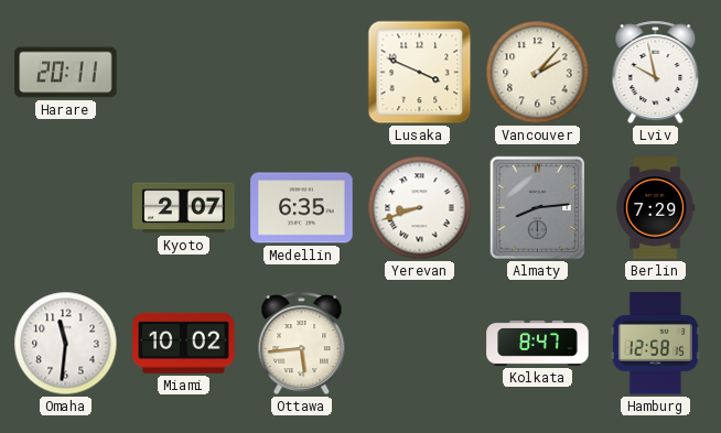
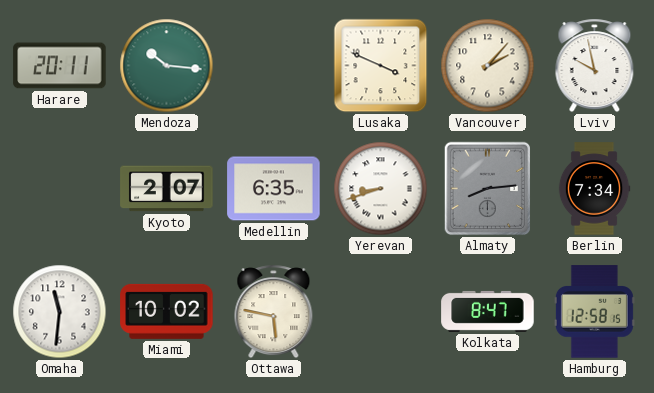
Mendoza: none -> 10:16 (167, 66)
Berlin: 7:29 -> 7:34 (594, 189)
Ottawa: 5:44 -> 5:47 (274, 312)
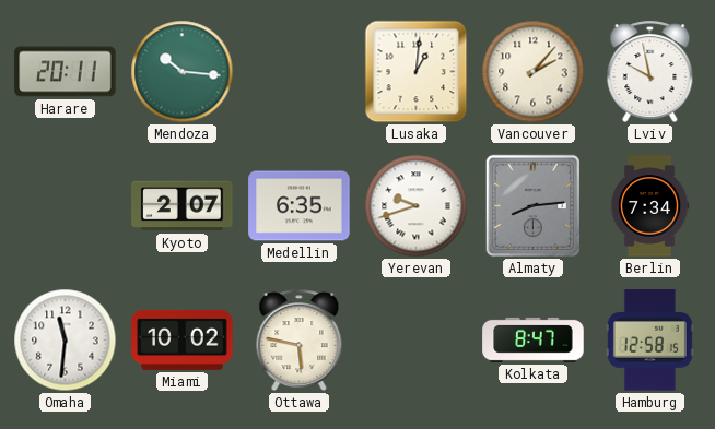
Lusaka: 3:49 -> 1:01 (417, 72)
Yerevan: 8:42 -> 9:42 (417, 206)
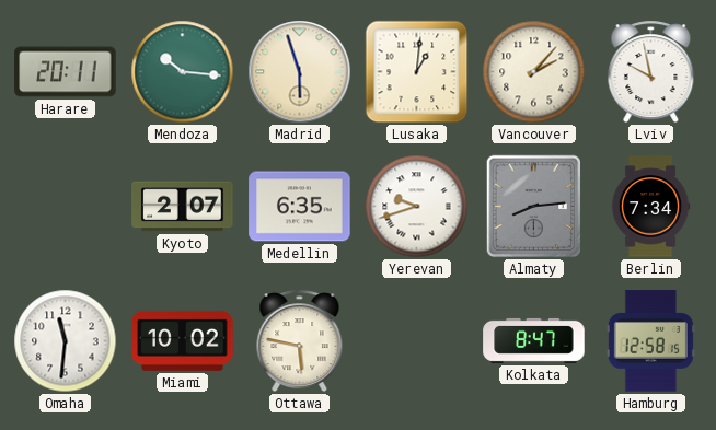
Madrid: none -> 5:57 (300, 72)
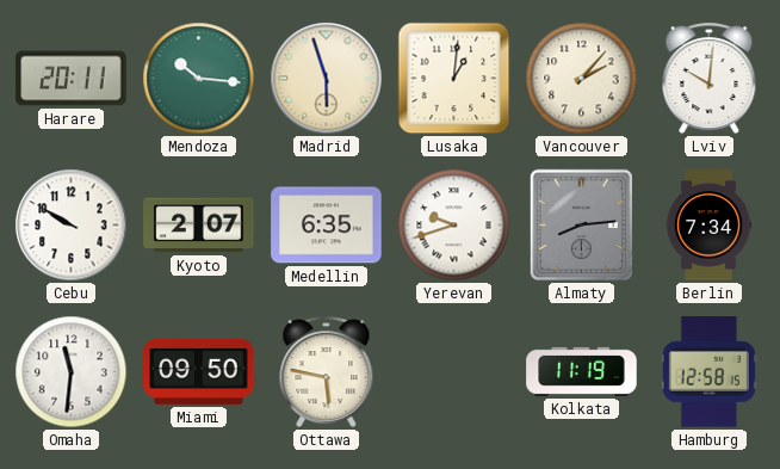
Lviv: 9:58 -> 10:01 (710, 79)
Cebu: none -> 9:50 (72, 226)
Miami: 10:02 -> 09:50 (199, 371)
Kolkata: 8:47 -> 11:19 (582, 371)
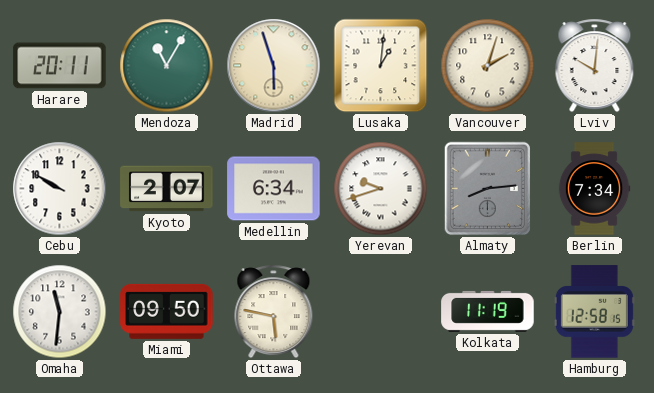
Mendoza: 10:16 -> 11:05 (167, 66)
Vancouver: 2:07 -> 2:03 (488, 66)
Medellin: 6:35 -> 6:34 (274, 189)
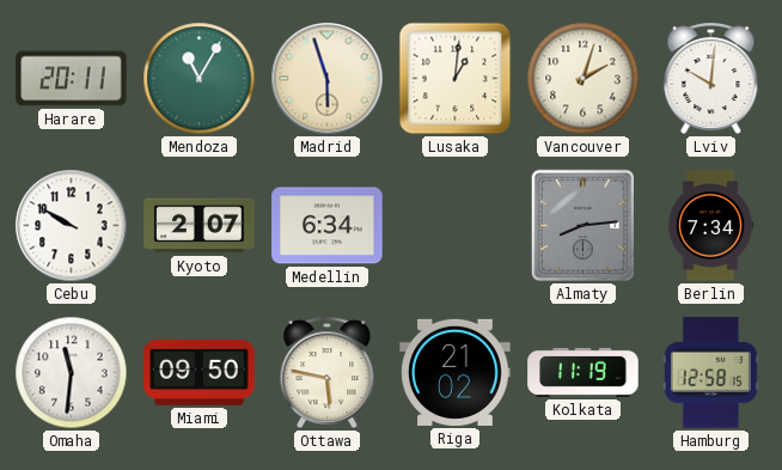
Yerevan: 9:42 -> none (381, 189)
Riga: none -> 21:02 (456, 372)
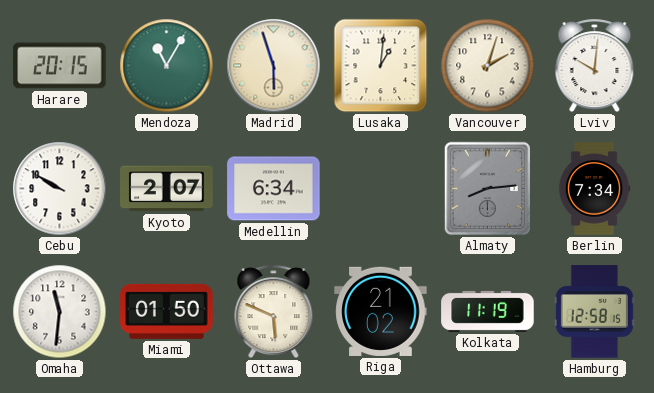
Harare: 20:11 -> 20:15 (60, 66)
Miami: 09:50 -> 01:50 (167, 311)
Ottawa: 5:47 -> 5:49 (274, 312)
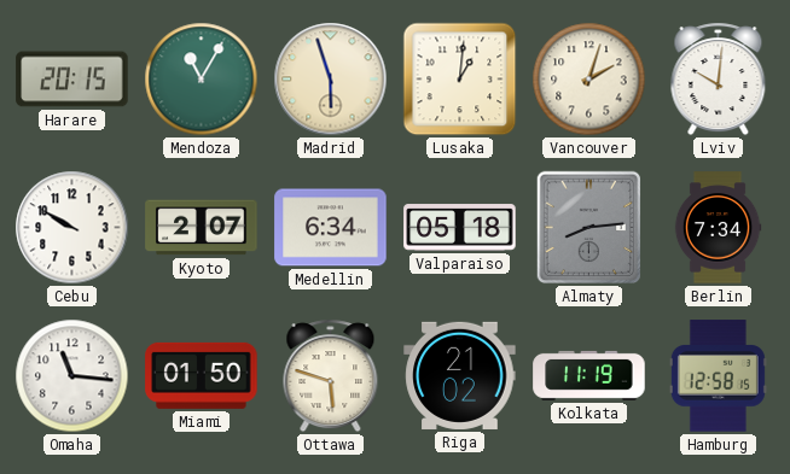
Valparaiso: none -> 05:18 (460, 228)
Omaha: 11:31 -> 11:16 (72, 376)
Ottawa: 5:49 -> 5:48 (331, 376)
